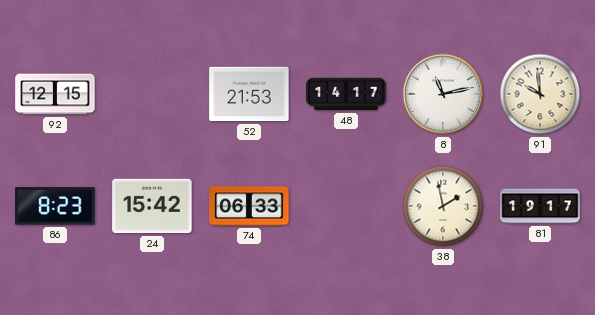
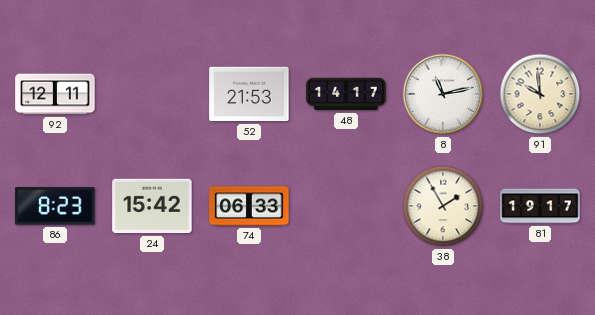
92: 12:15 -> 12:11 (55, 94)
38: 1:58 -> 1:55 (443, 206)
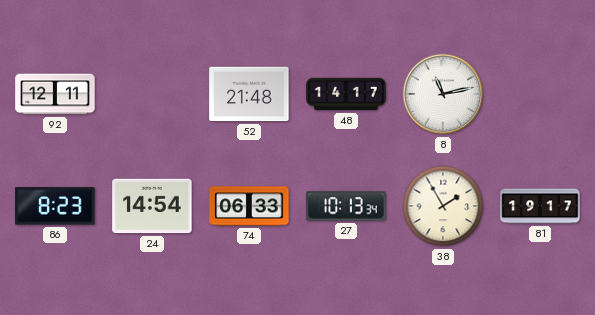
52: 21:53 -> 21:48 (249, 94)
91: 9:59 -> none (540, 94)
24: 15:42 -> 14:54 (152, 206)
27: none -> 10:13 (346, 206)
